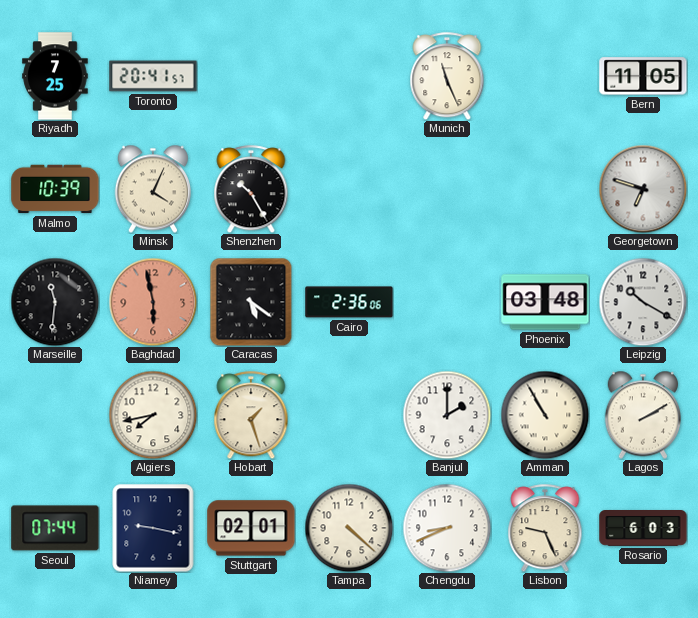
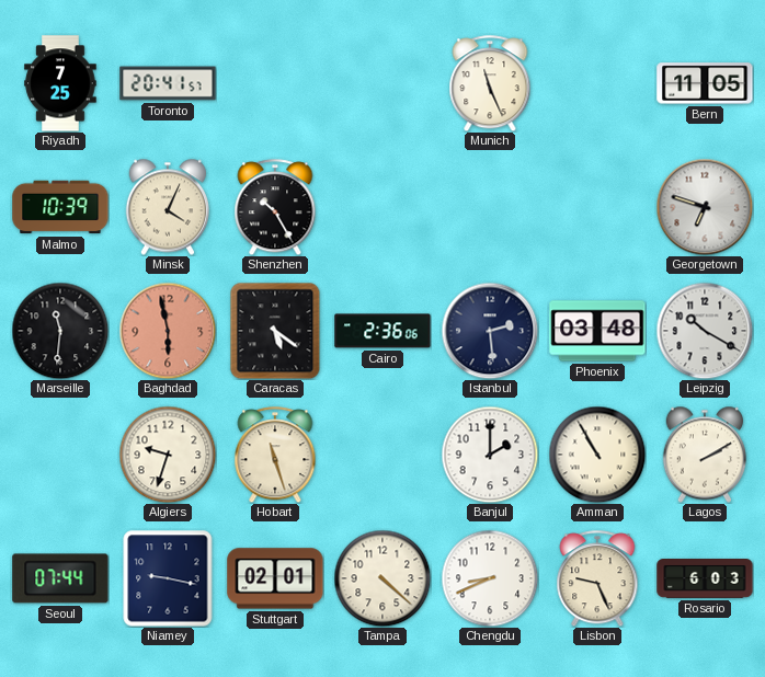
Istanbul: none -> 2:29 (490, 331)
Algiers: 7:43 -> 9:33 (168, 455)
Hobart: 1:27 -> 11:27 (275, 455)
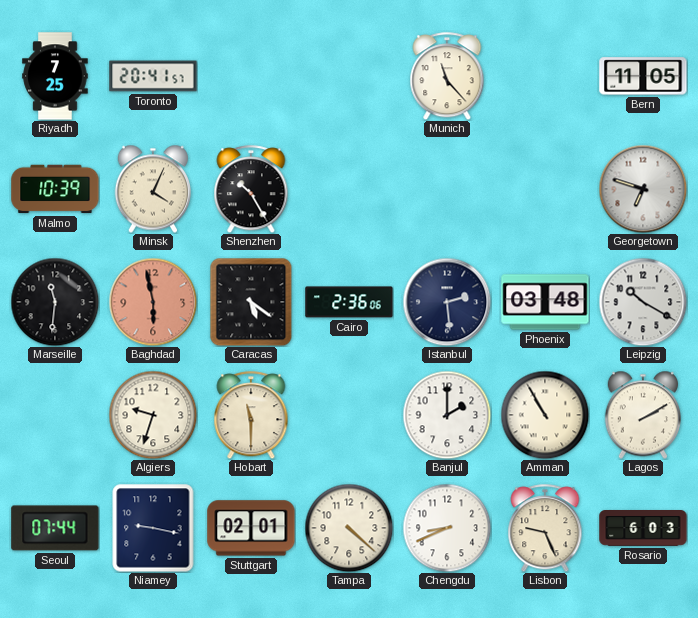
Munich: 11:26 -> 11:23 (447, 76)
Hobart: 11:27 -> 11:30 (251, 415)
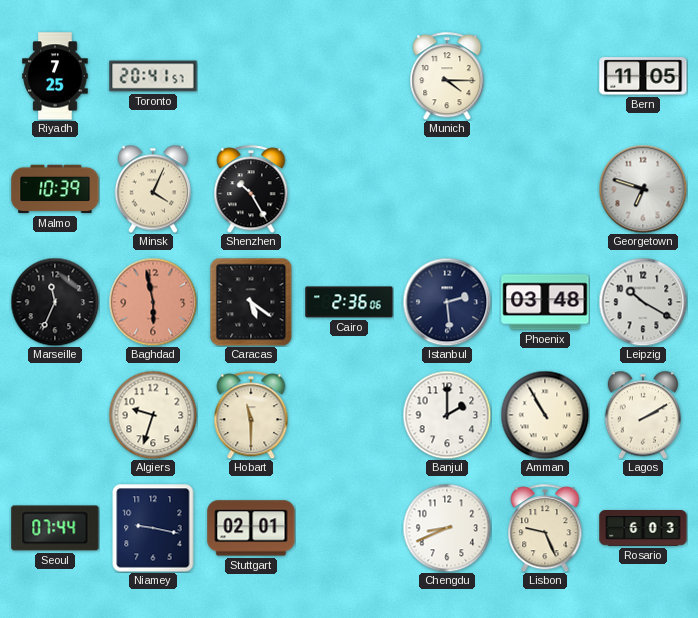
Munich: 11:23 -> 4:15 (447, 76)
Marseille: 11:31 -> 11:34 (55, 302)
Tampa: 4:22 -> none (349, 528)
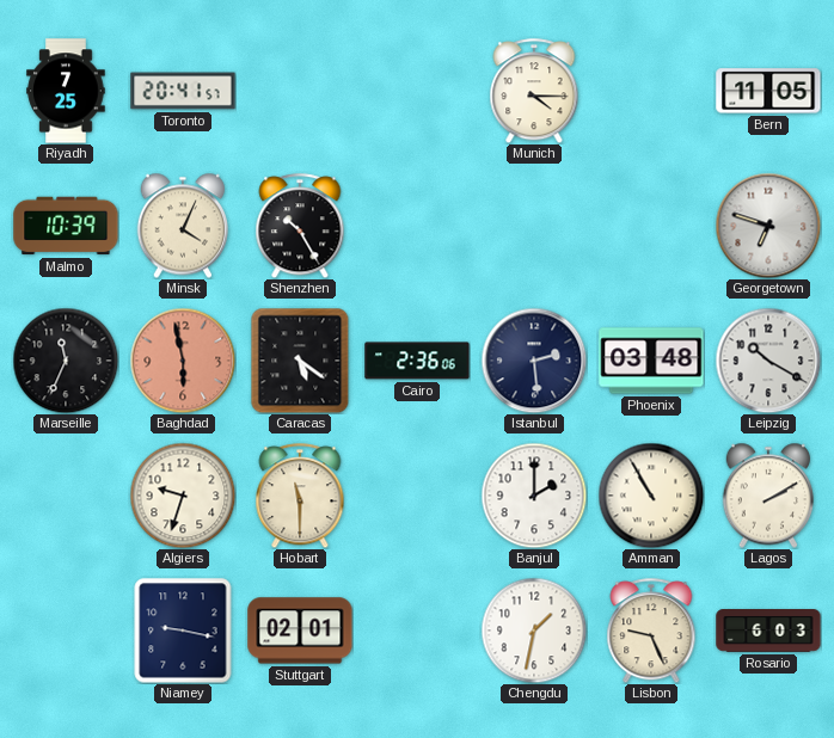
Seoul: 07:44 -> none (55, 528)
Chengdu: 8:41 -> 1:32 (534, 631)
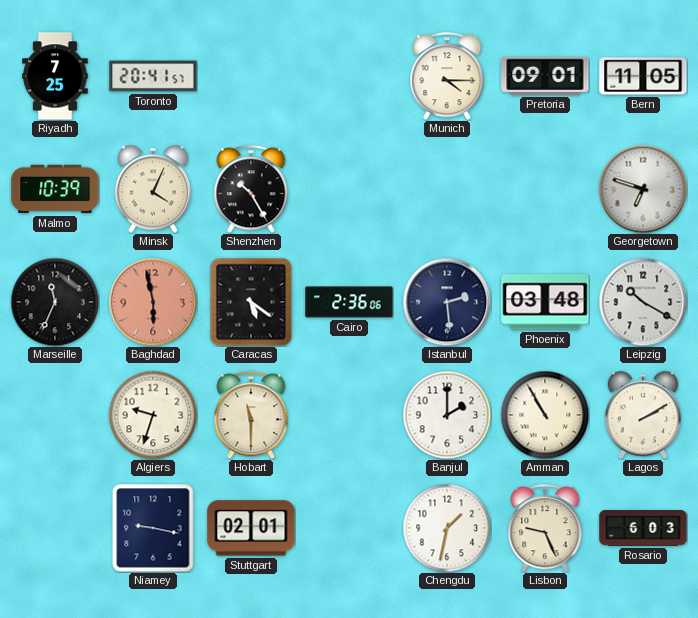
Pretoria: none -> 09:01 (545, 76)
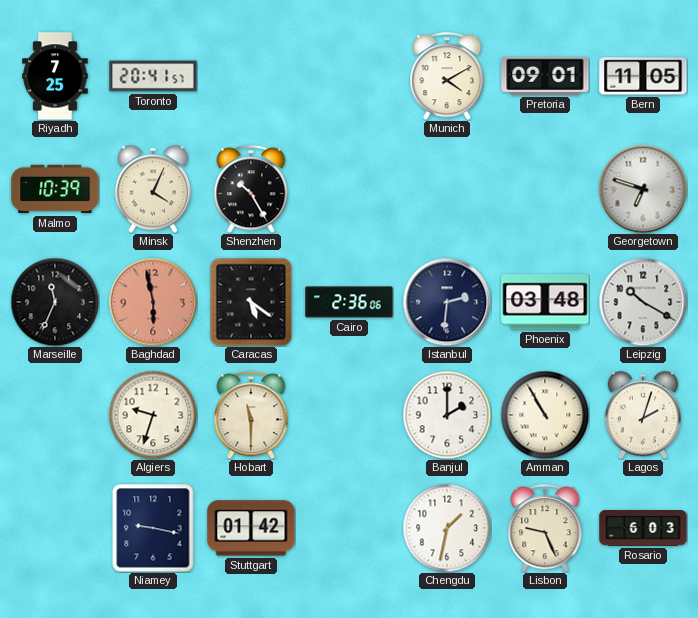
Munich: 4:15 -> 4:10 (447, 76)
Istanbul: 2:29 -> 2:31 (447, 302)
Lagos: 2:10 -> 2:03 (642, 415)
Stuttgart: 02:01 -> 01:42 (251, 528)
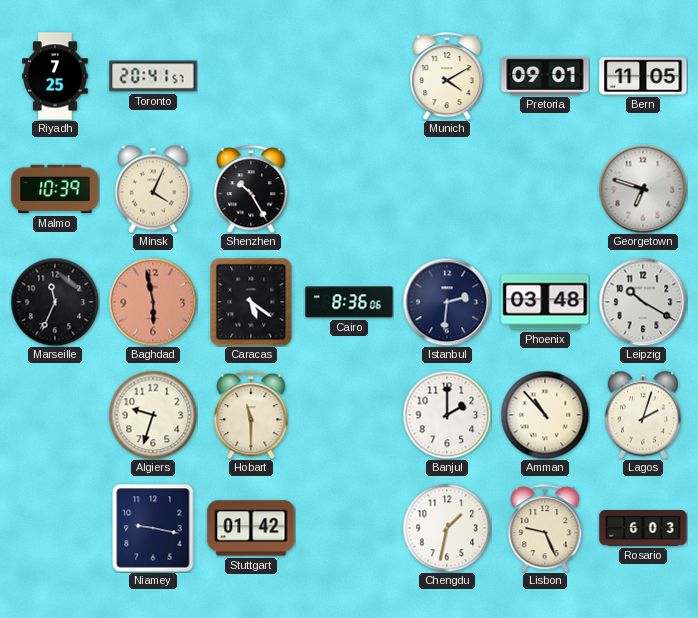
Cairo: 2:36 -> 8:36 (349, 302)
Amman: 10:55 -> 10:53 (545, 415)
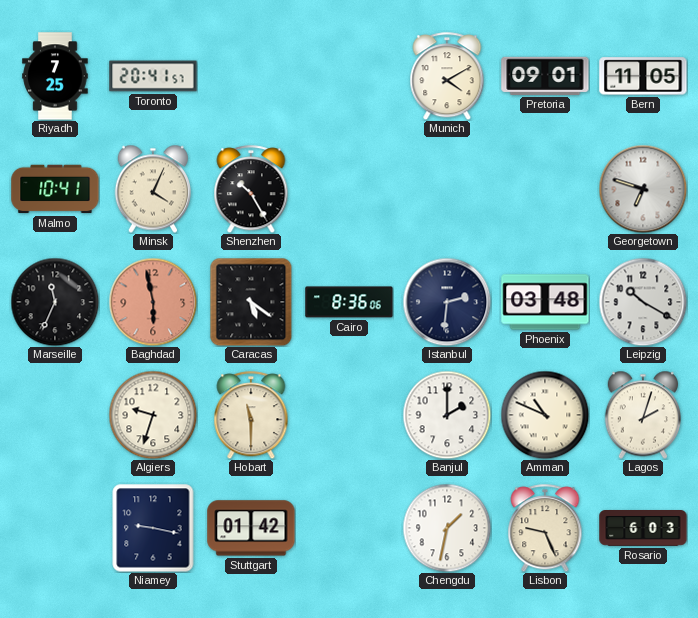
Malmo: 10:39 -> 10:41 (55, 189)
Amman: 10:53 -> 10:49 (545, 415)
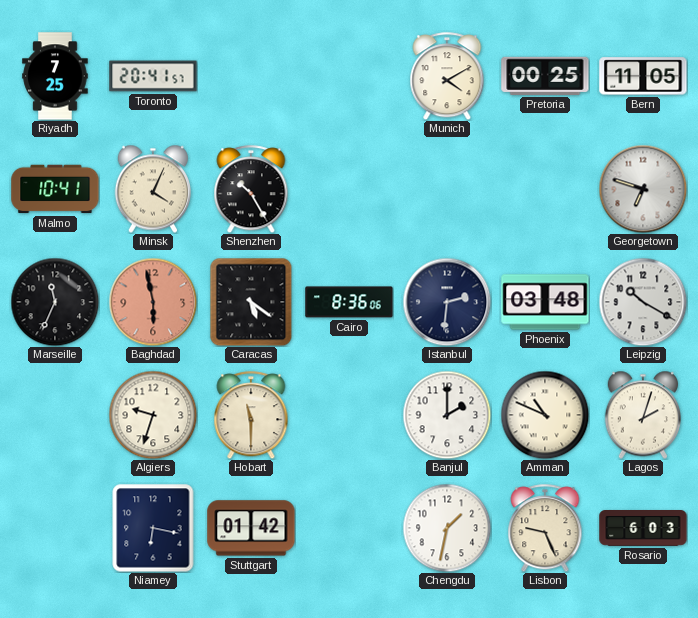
Pretoria: 09:01 -> 00:25 (545, 76)
Niamey: 9:17 -> 6:17 (153, 528)
